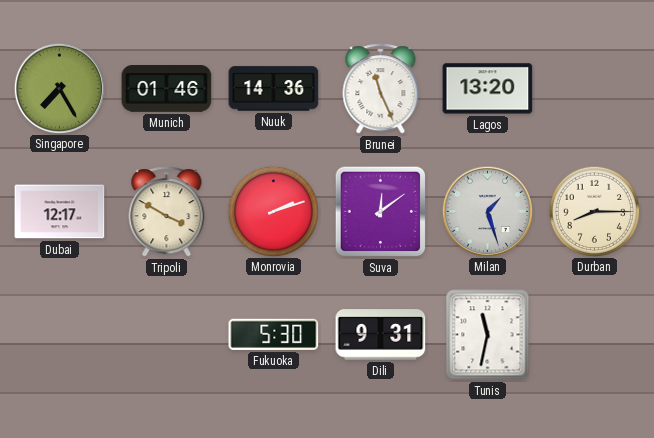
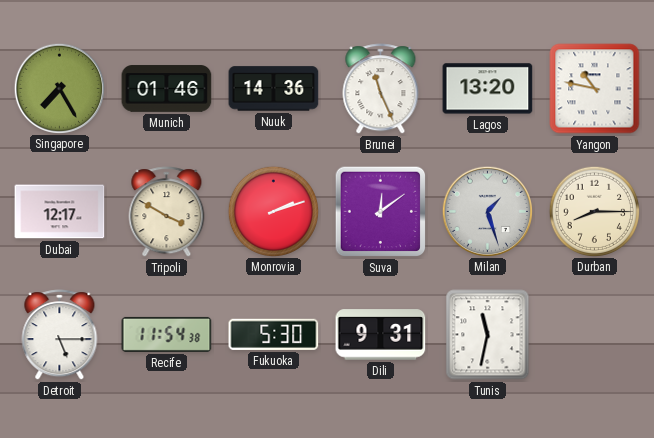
Yangon: none -> 10:47 (595, 89)
Detroit: none -> 5:15 (60, 335)
Recife: none -> 11:54 (167, 334)
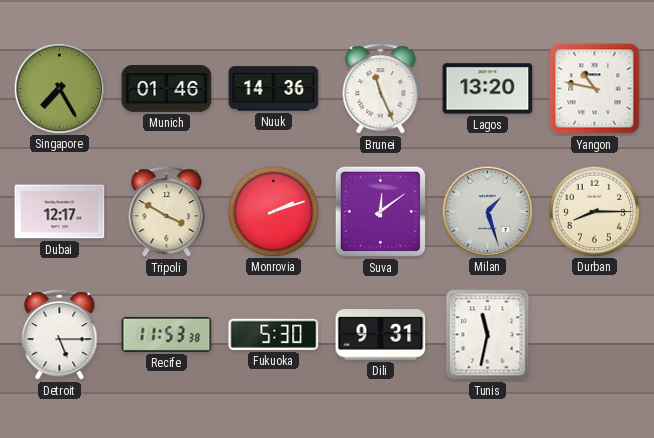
Recife: 11:54 -> 11:53 (167, 334)
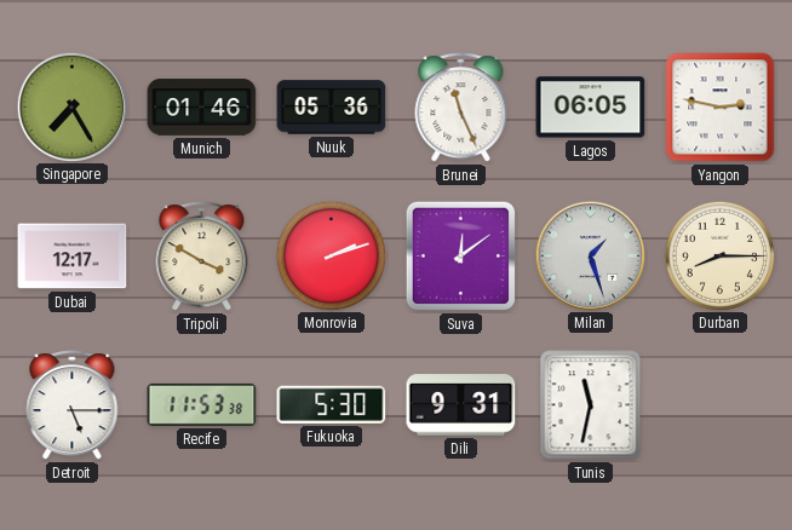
Nuuk: 14:36 -> 05:36 (332, 108)
Lagos: 13:20 -> 06:05 (591, 108)
Yangon: 10:47 -> 2:47 (721, 108)
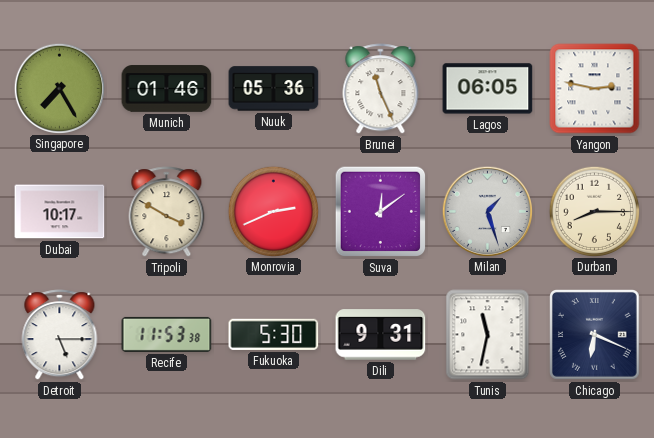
Dubai: 12:17 -> 10:17 (60, 212)
Monrovia: 2:12 -> 2:41 (273, 211)
Chicago: none -> 6:19 (595, 335)
